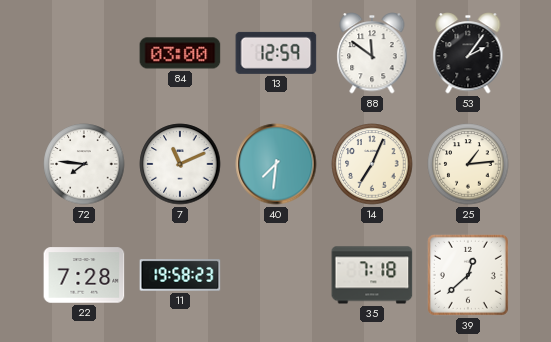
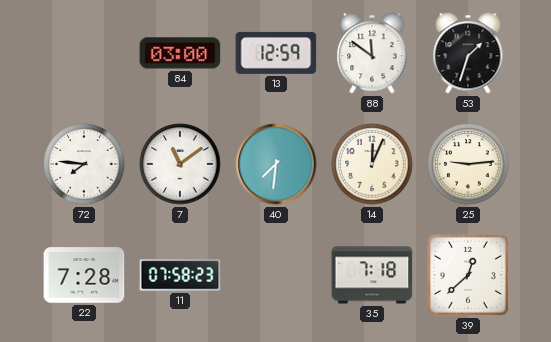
53: 2:06 -> 1:33 (468, 53)
7: 11:11 -> 11:09 (180, 164)
14: 7:04 -> 12:04 (372, 164)
25: 1:14 -> 9:14 (468, 164)
11: 19:58 -> 07:58 (180, 275)
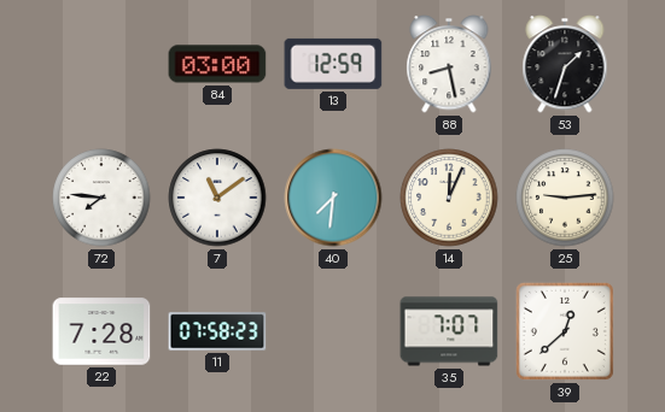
88: 11:51 -> 8:28 (449, 64)
35: 7:18 -> 7:07 (449, 331)
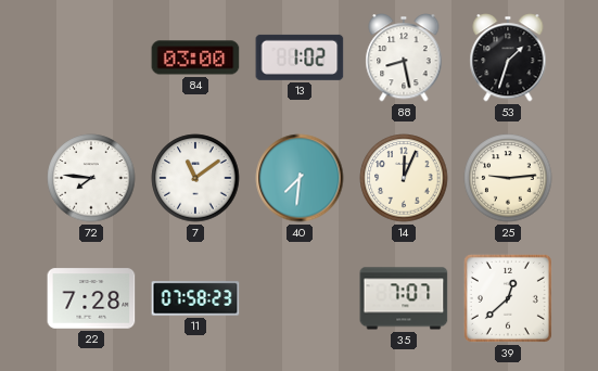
13: 12:59 -> 1:02 (300, 57)
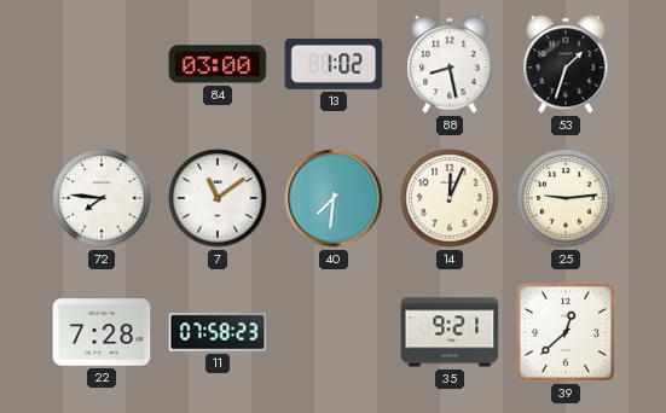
35: 7:07 -> 9:21 (450, 332)
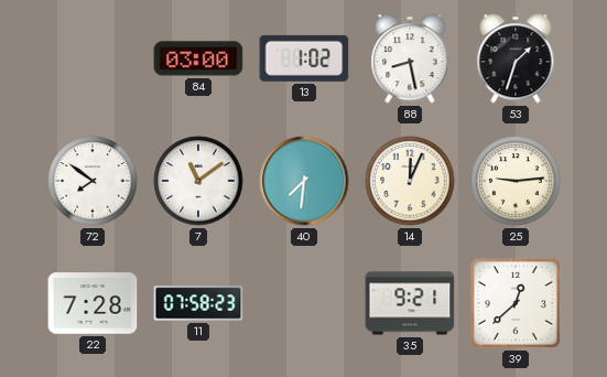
72: 7:46 -> 7:51 (93, 181)
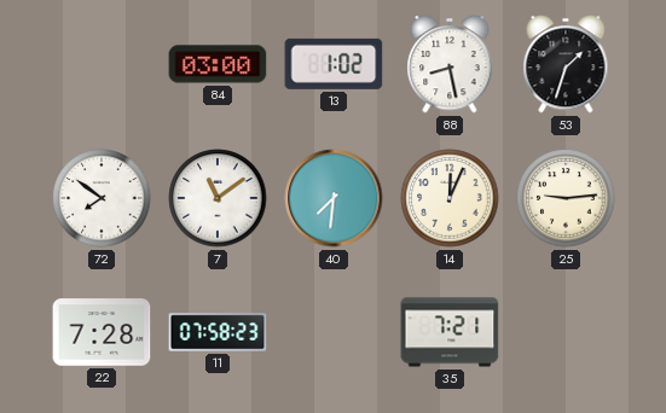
35: 9:21 -> 7:21 (450, 332)
39: 12:38 -> none (516, 303)
